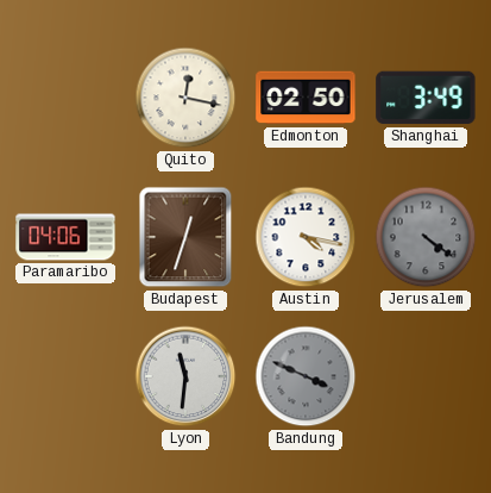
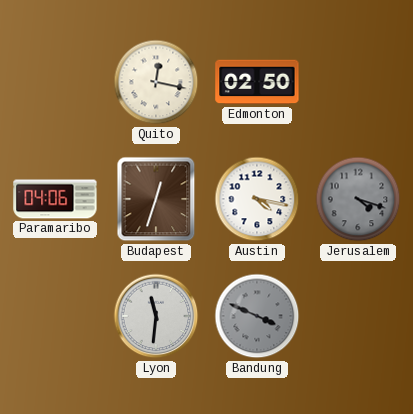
Shanghai: 3:49 -> none (426, 98)
Jerusalem: 4:21 -> 4:18 (358, 199)
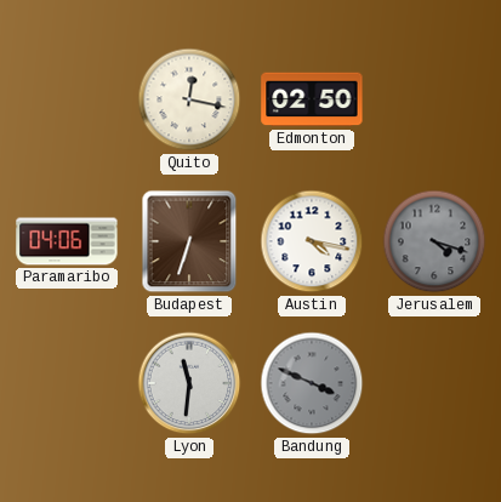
Budapest: 12:33 -> 6:33 (189, 241)
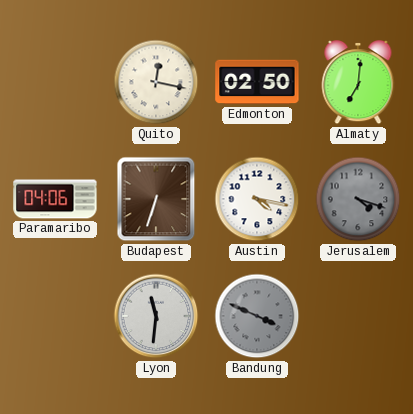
Almaty: none -> 7:01 (358, 83)
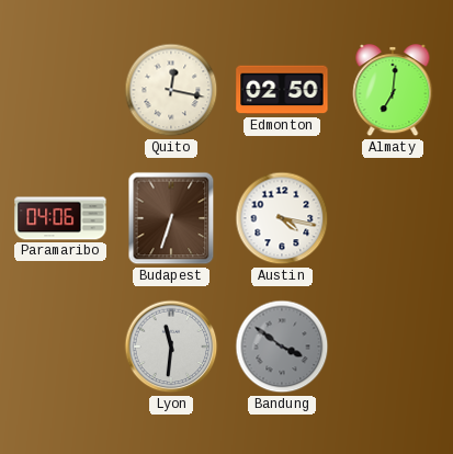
Jerusalem: 4:18 -> none (358, 199)
Bandung: 3:49 -> 3:51 (282, 347)
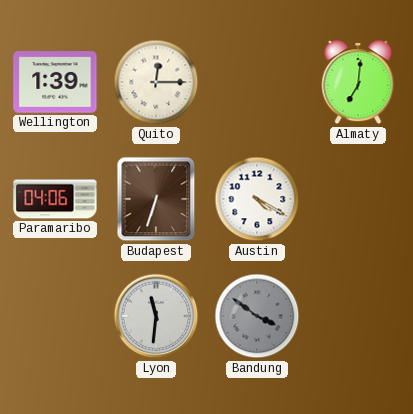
Wellington: none -> 1:39 (55, 82)
Quito: 12:17 -> 12:15 (156, 82)
Edmonton: 02:50 -> none (282, 90)
Austin: 4:17 -> 4:20 (257, 199)
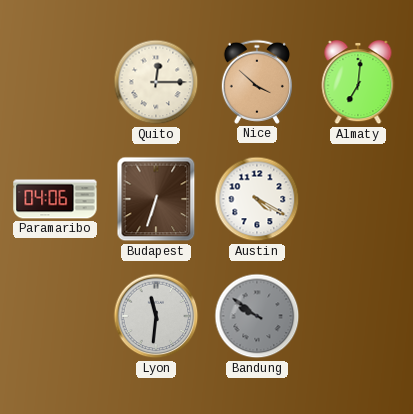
Wellington: 1:39 -> none (55, 82)
Nice: none -> 3:52 (257, 82)
Bandung: 3:51 -> 9:51 (257, 316)
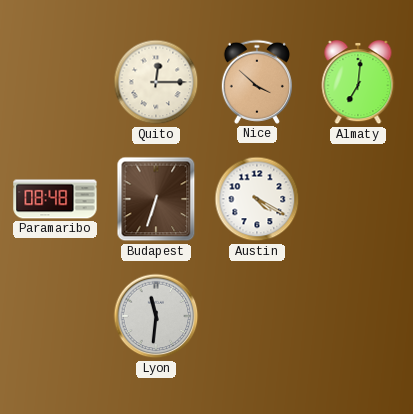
Paramaribo: 04:06 -> 08:48 (55, 199)
Bandung: 9:51 -> none (257, 316)
